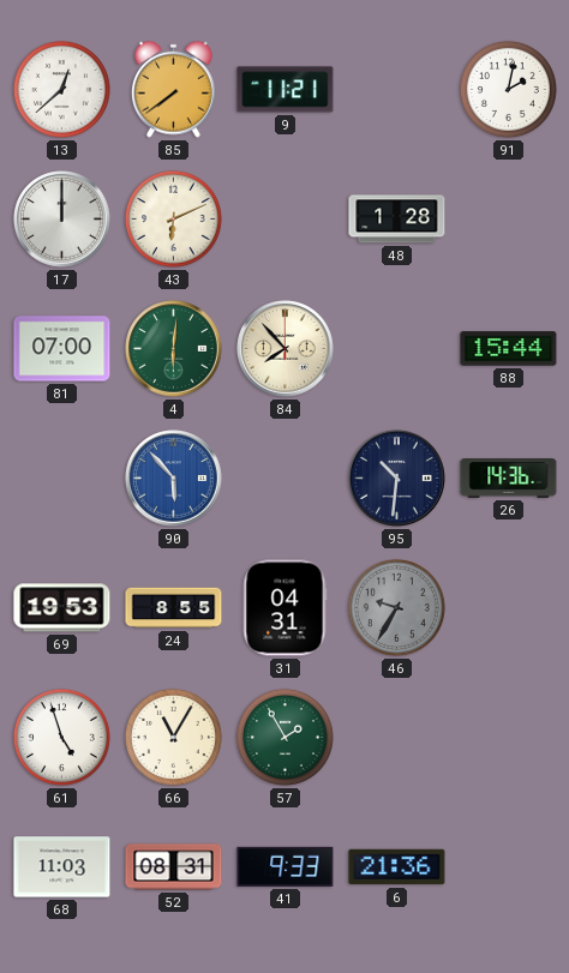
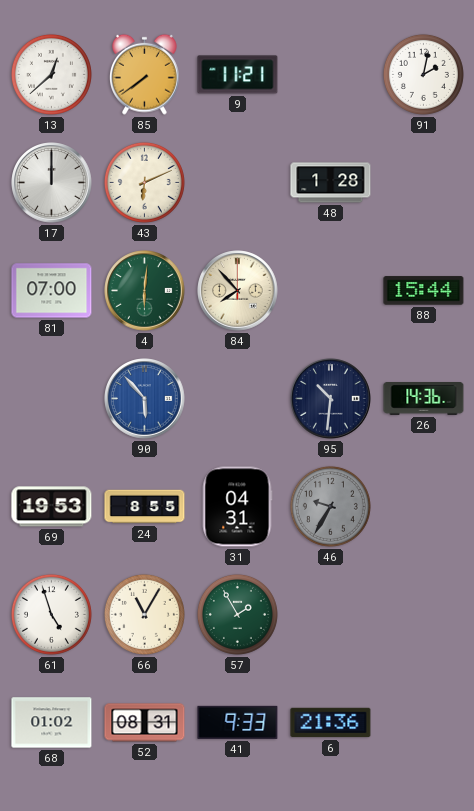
68: 11:03 -> 01:02 (52, 723)
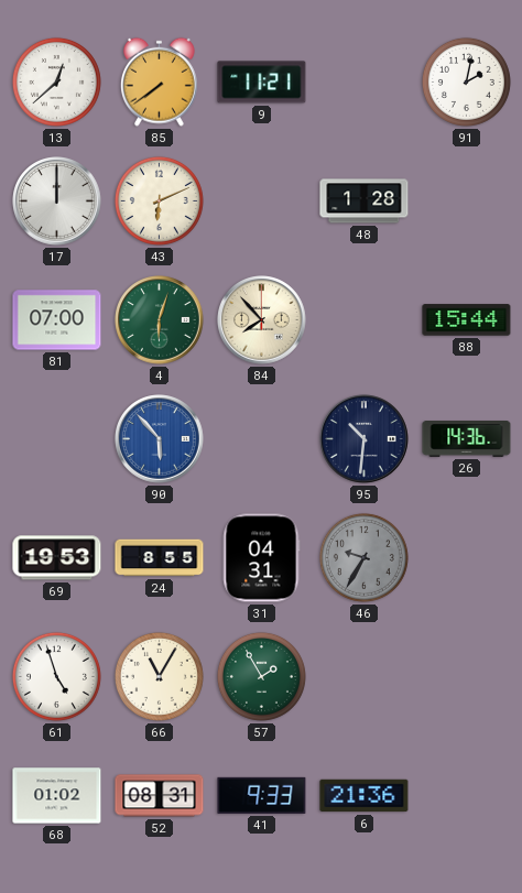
4: 6:01 -> 6:03 (160, 320)
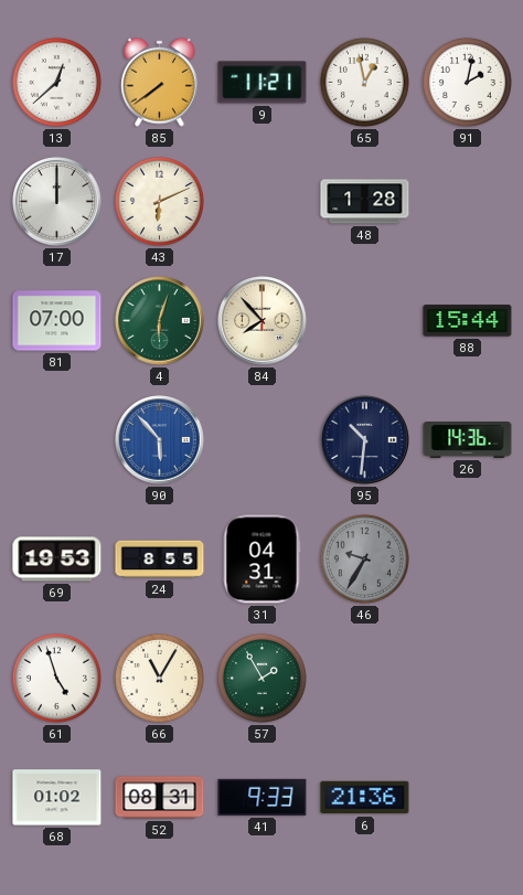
65: none -> 12:58 (364, 82)
